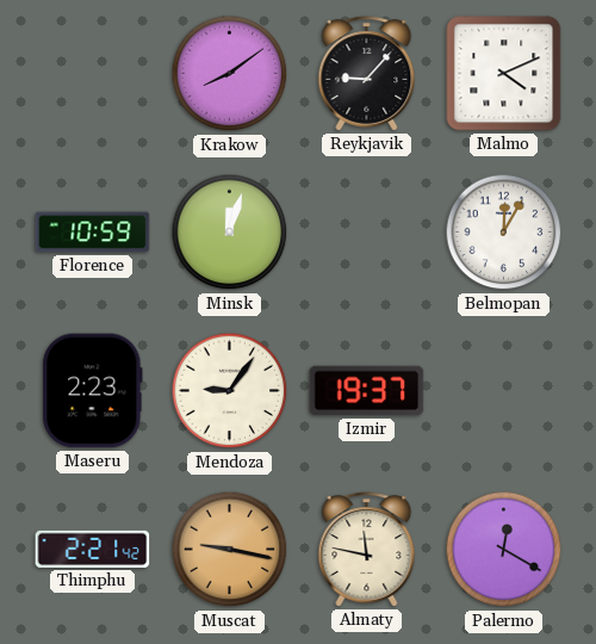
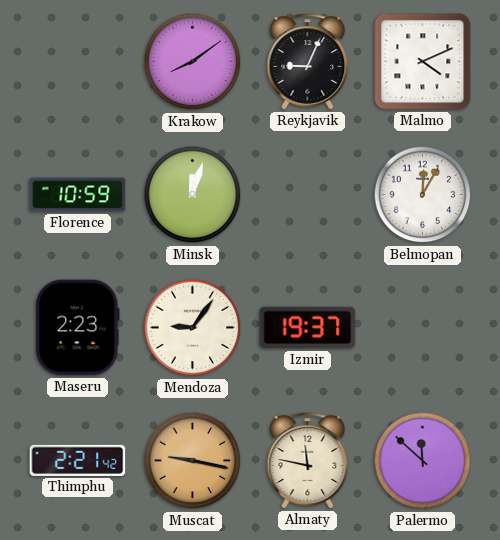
Reykjavik: 9:07 -> 9:04 (308, 62)
Palermo: 12:20 -> 11:52 (423, 461)
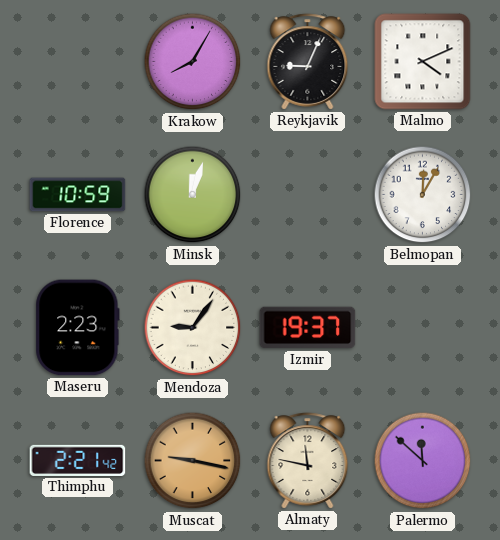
Krakow: 8:09 -> 8:05 (193, 62)
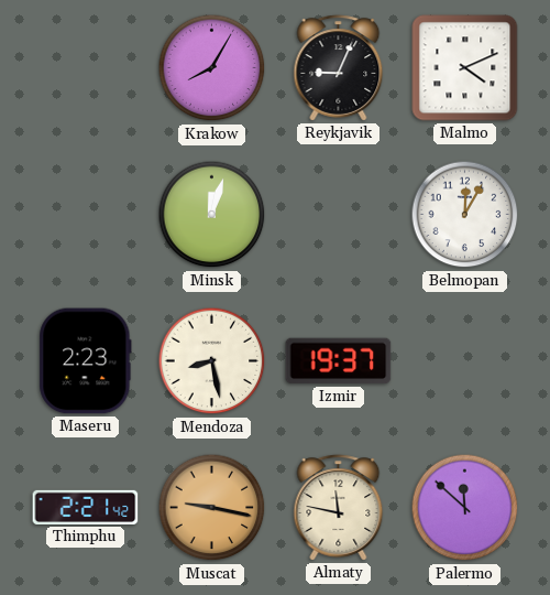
Florence: 10:59 -> none (78, 195)
Mendoza: 9:06 -> 8:28 (212, 361)
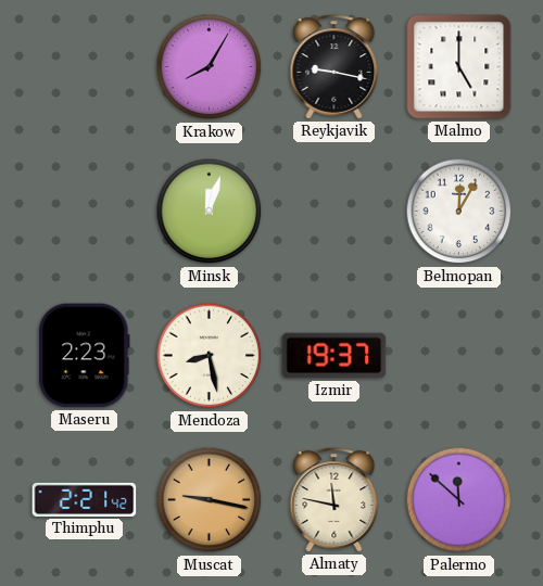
Reykjavik: 9:04 -> 9:17 (334, 67)
Malmo: 4:11 -> 5:00 (459, 67)
